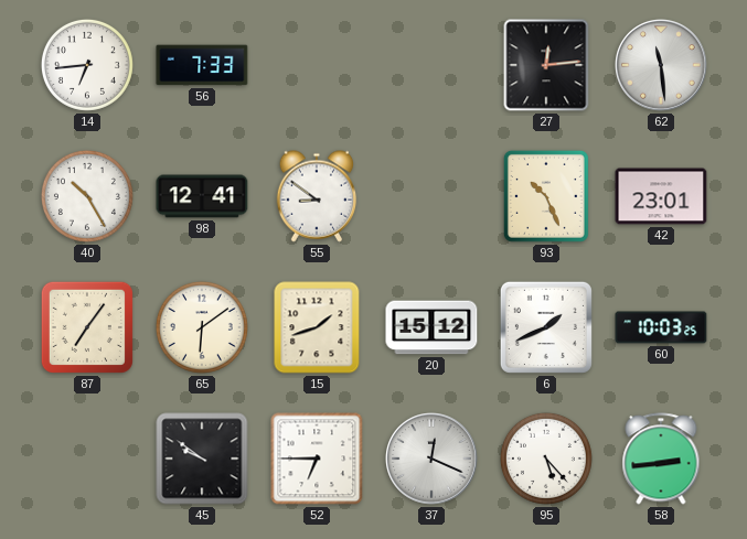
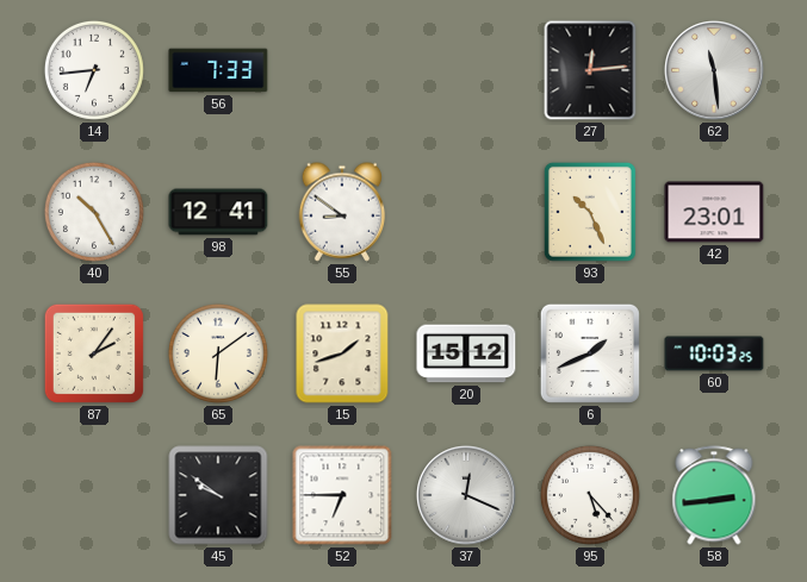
87: 7:06 -> 2:06 (94, 353)
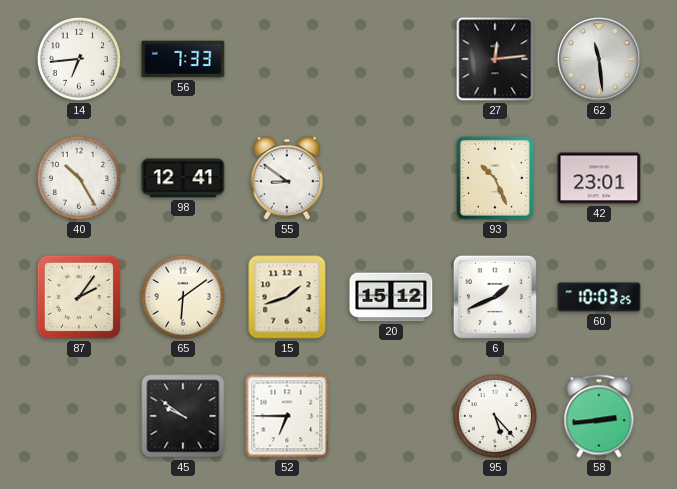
37: 12:19 -> none (467, 496)
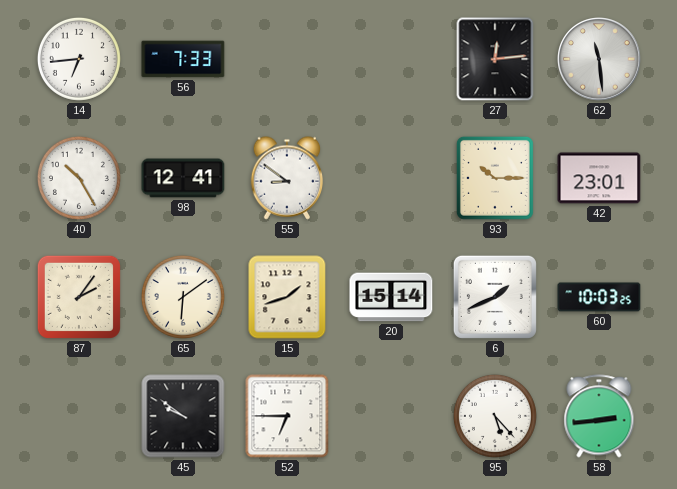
93: 10:26 -> 10:15 (495, 178)
20: 15:12 -> 15:14 (391, 297)
